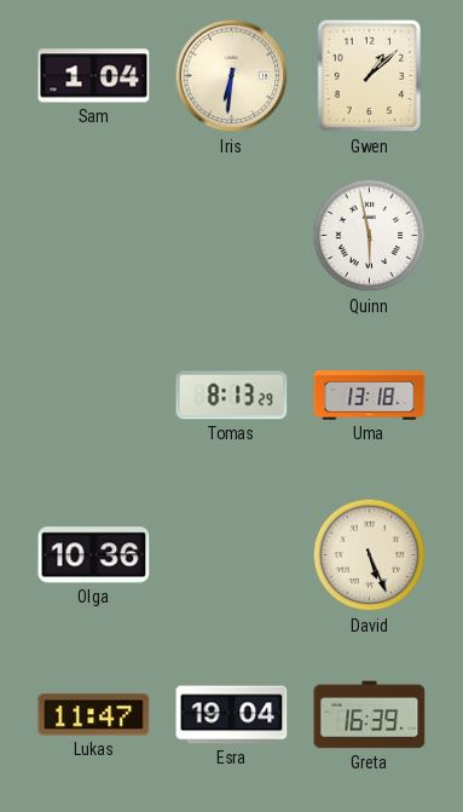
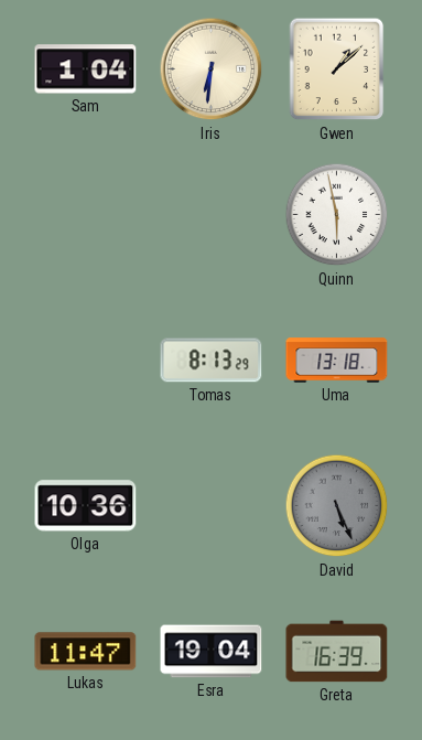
David dial: cream -> grey (337, 506)
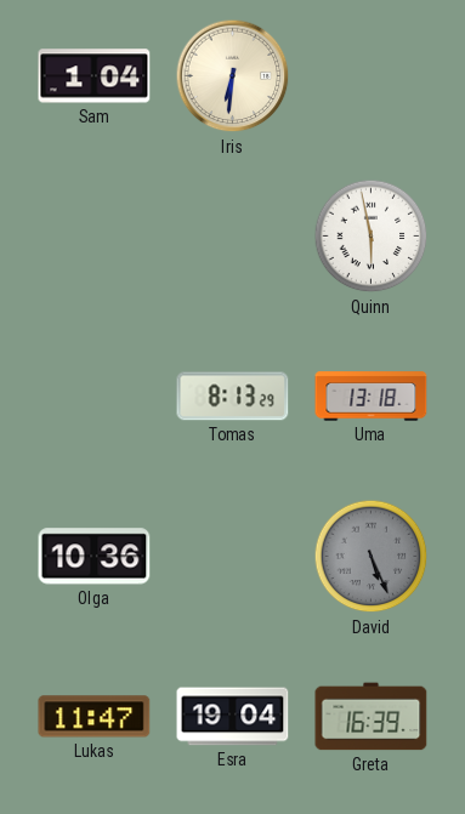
Gwen: 1:08 -> none (337, 69)
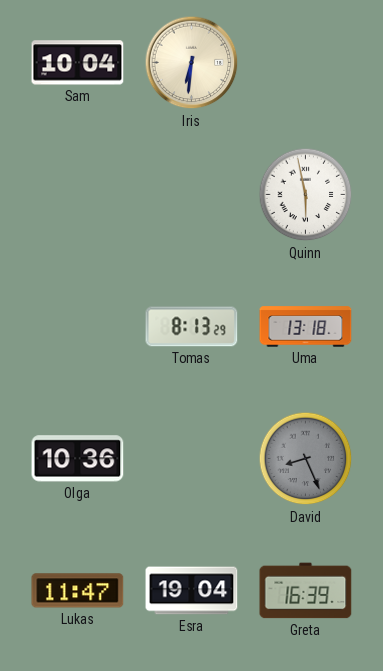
Sam: 1:04 -> 10:04 (78, 63)
David: 5:26 -> 8:26 (306, 459)
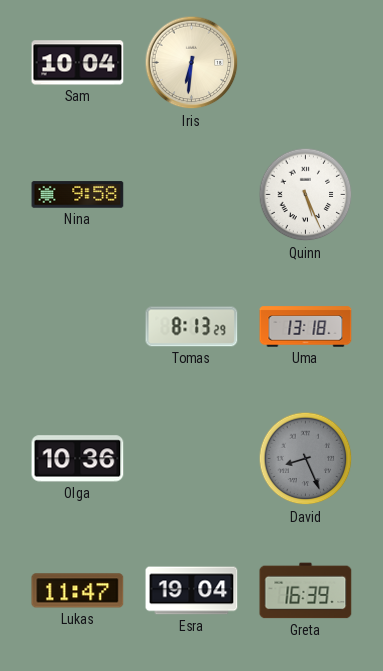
Nina: none -> 9:58 (78, 195)
Quinn: 5:58 -> 5:26 (306, 195)
